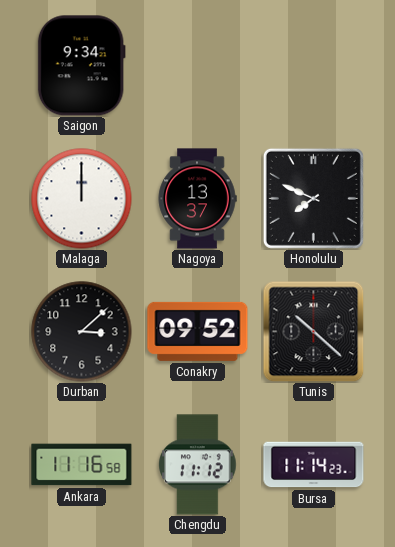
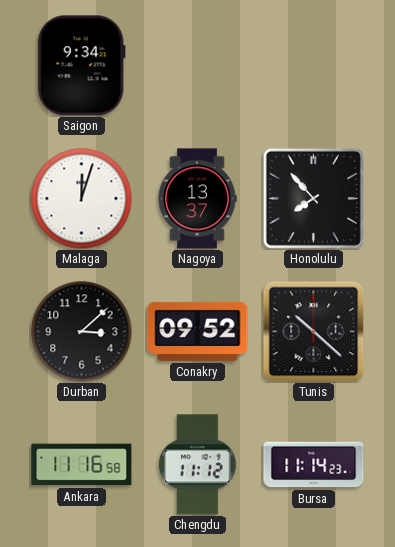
Malaga: 12:00 -> 12:03 (82, 199)
Honolulu: 7:49 -> 7:53 (313, 198)
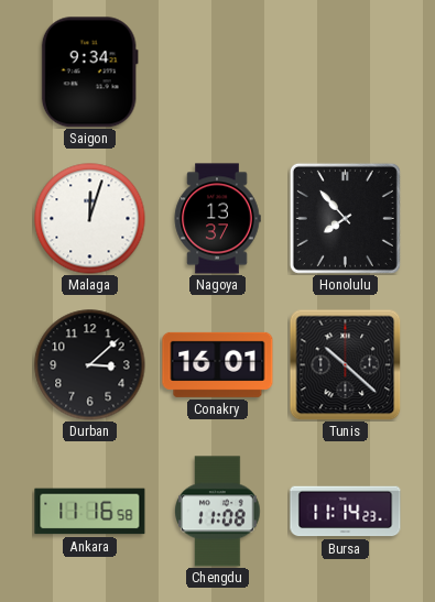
Conakry: 09:52 -> 16:01 (218, 364)
Chengdu: 11:12 -> 11:08 (218, 512)
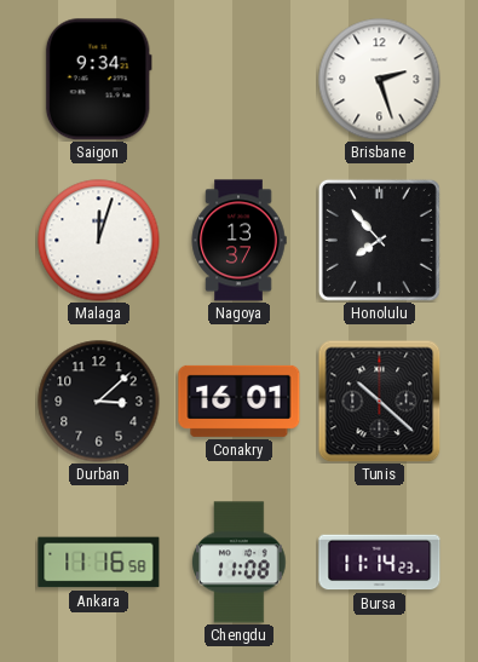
Brisbane: none -> 2:27 (380, 80)
